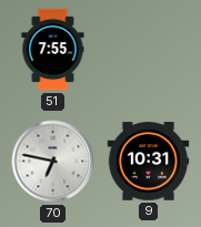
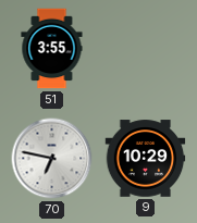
51: 7:55 -> 3:55 (52, 49)
9: 10:31 -> 10:29 (146, 159)
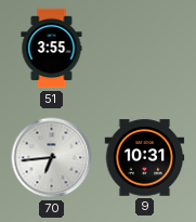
70: 6:47 -> 6:44 (52, 158)
9: 10:29 -> 10:31 (145, 158)
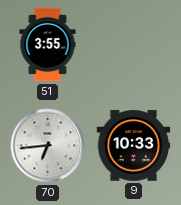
9: 10:31 -> 10:33 (134, 146)
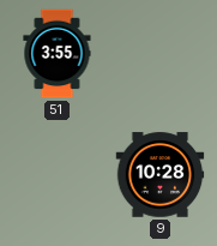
70: 6:44 -> none (48, 146)
9: 10:33 -> 10:28 (161, 175)
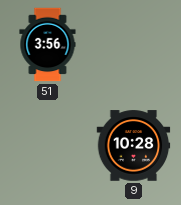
51: 3:55 -> 3:56 (48, 45)
